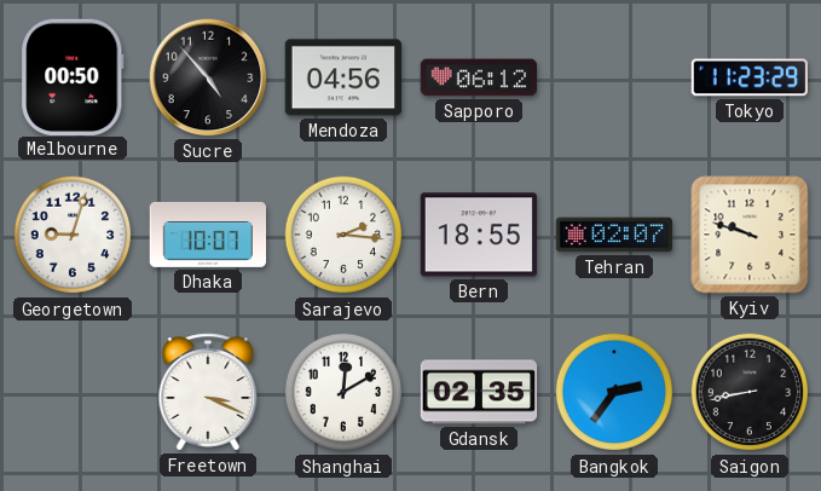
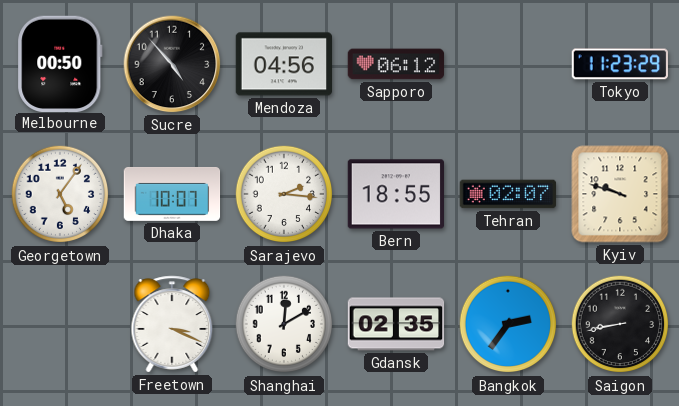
Georgetown: 9:03 -> 5:06 (60, 194)
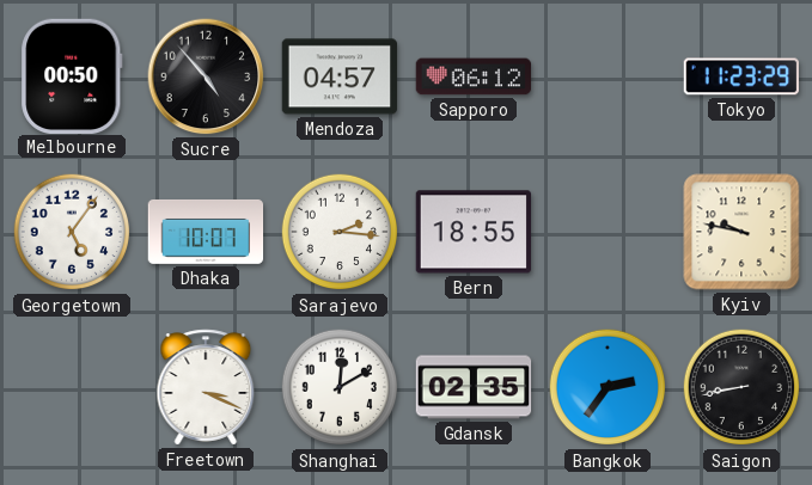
Mendoza: 04:56 -> 04:57 (340, 76)
Tehran: 02:07 -> none (508, 194)
Kyiv: 9:48 -> 9:47 (741, 232)
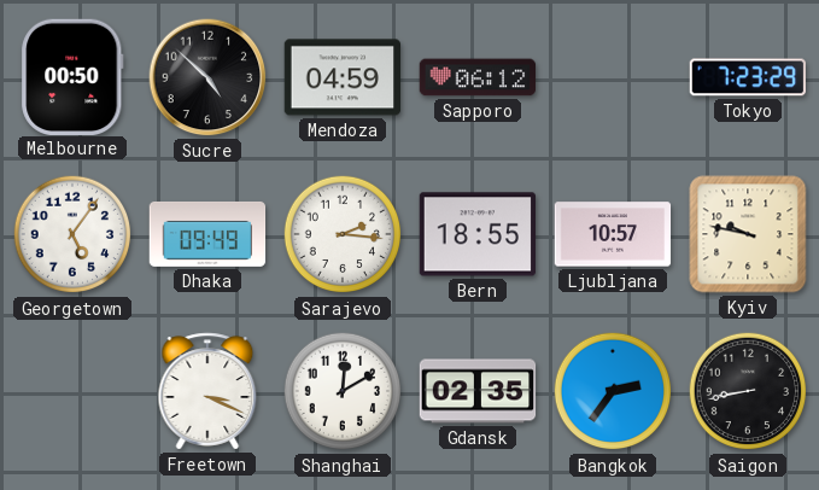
Sucre: 4:53 -> 4:52 (207, 77)
Mendoza: 04:57 -> 04:59 (343, 77)
Tokyo: 11:23 -> 7:23 (748, 77)
Dhaka: 10:07 -> 09:49 (207, 234)
Ljubljana: none -> 10:57 (613, 234)
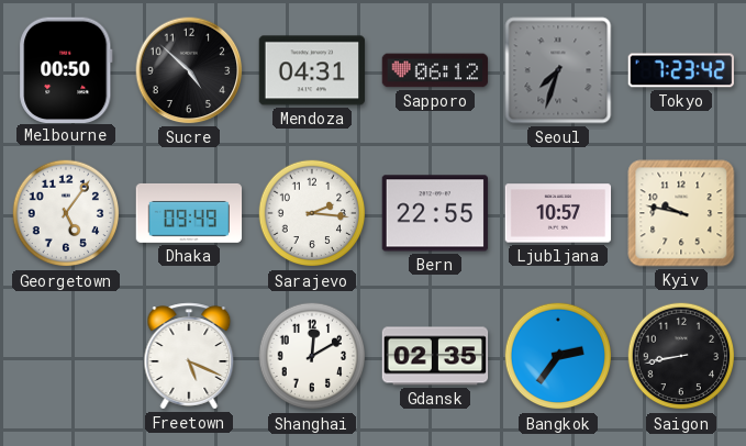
Mendoza: 04:59 -> 04:31 (312, 70)
Seoul: none -> 7:33 (558, 70)
Tokyo: 7:23:29 -> 7:23:42 (681, 70)
Bern: 18:55 -> 22:55 (435, 213)
Freetown: 3:19 -> 5:19 (189, 356)
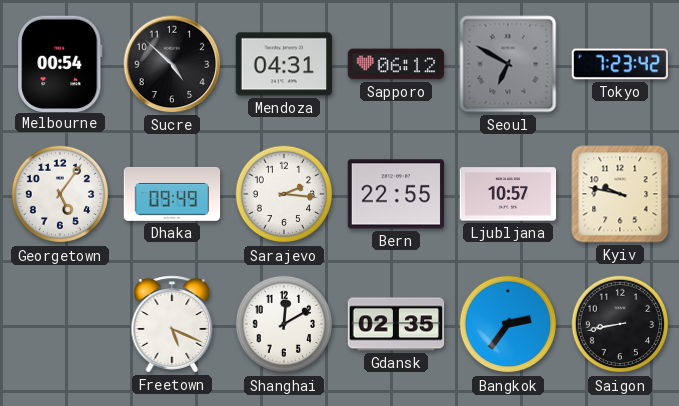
Melbourne: 00:50 -> 00:54 (60, 63)
Seoul: 7:33 -> 6:50 (508, 64)
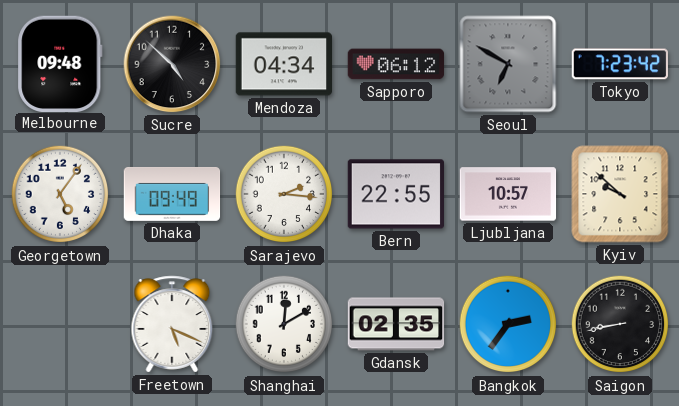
Melbourne: 00:54 -> 09:48 (60, 63)
Mendoza: 04:31 -> 04:34 (284, 64)
Kyiv: 9:47 -> 9:52 (620, 194)
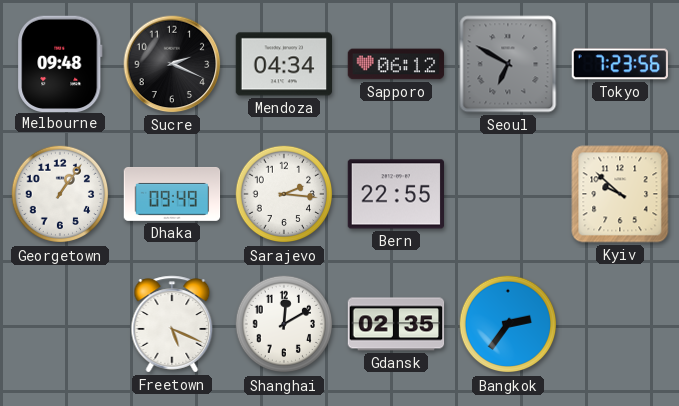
Sucre: 4:52 -> 2:19 (172, 64)
Tokyo: 7:23:42 -> 7:23:56 (620, 64)
Georgetown: 5:06 -> 1:06 (60, 194)
Ljubljana: 10:57 -> none (508, 194)
Saigon: 8:43 -> none (620, 324)
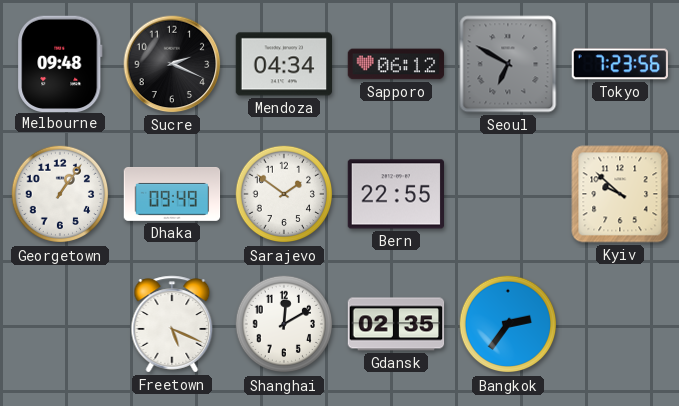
Sarajevo: 2:16 -> 1:51 (284, 194)
